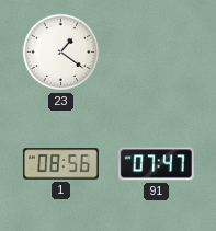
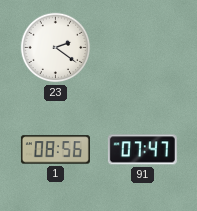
23: 1:21 -> 2:21 (56, 48)
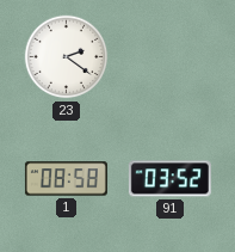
1: 08:56 -> 08:58 (66, 179)
91: 07:47 -> 03:52 (169, 179)
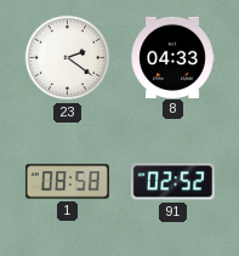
8: none -> 04:33 (172, 57)
91: 03:52 -> 02:52 (172, 182)
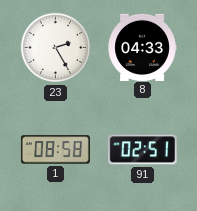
23: 2:21 -> 2:25 (56, 48)
91: 02:52 -> 02:51 (142, 150)
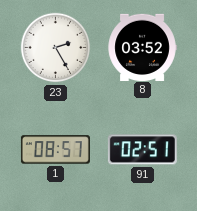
8: 04:33 -> 03:52 (142, 47)
1: 08:58 -> 08:57 (55, 150)
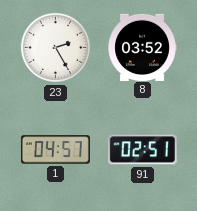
1: 08:57 -> 04:57 (55, 150)
